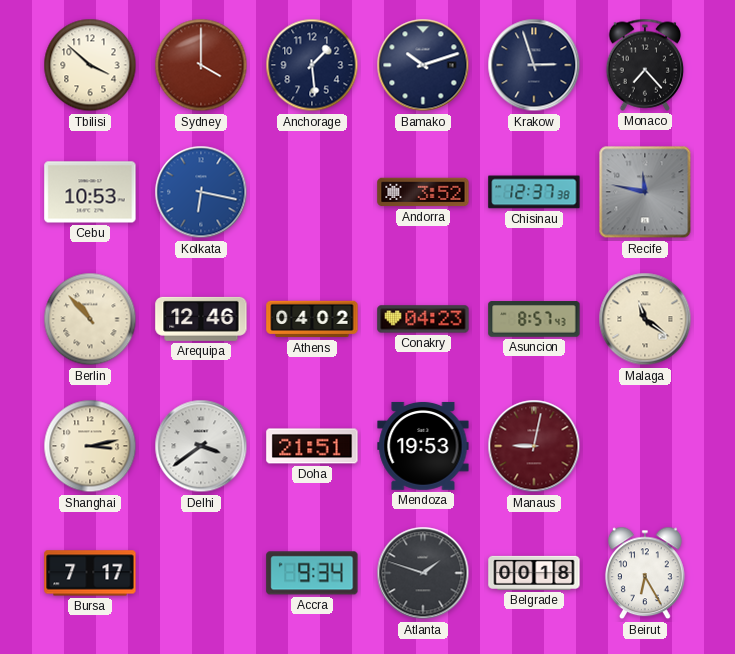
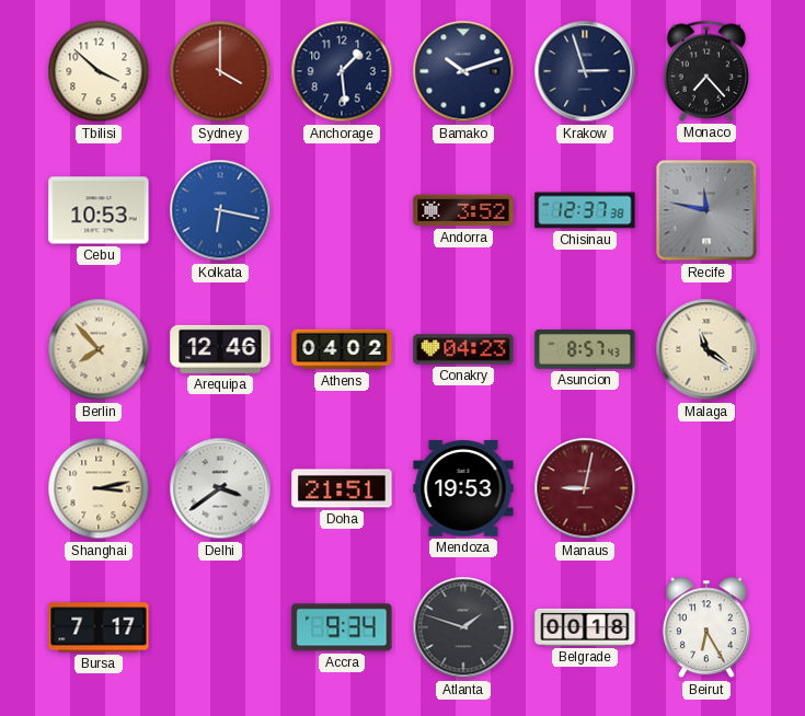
Berlin: 10:53 -> 7:53 (99, 349)
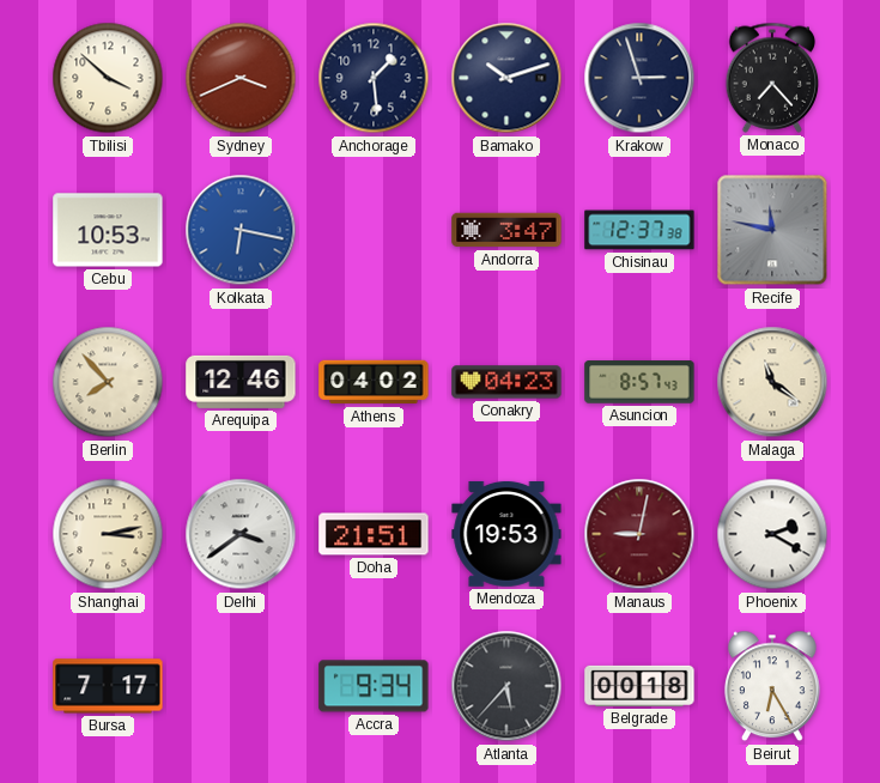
Sydney: 4:00 -> 3:41 (241, 78)
Andorra: 3:52 -> 3:47 (506, 230)
Phoenix: none -> 2:20 (772, 534)
Atlanta: 1:48 -> 5:37 (506, 686)
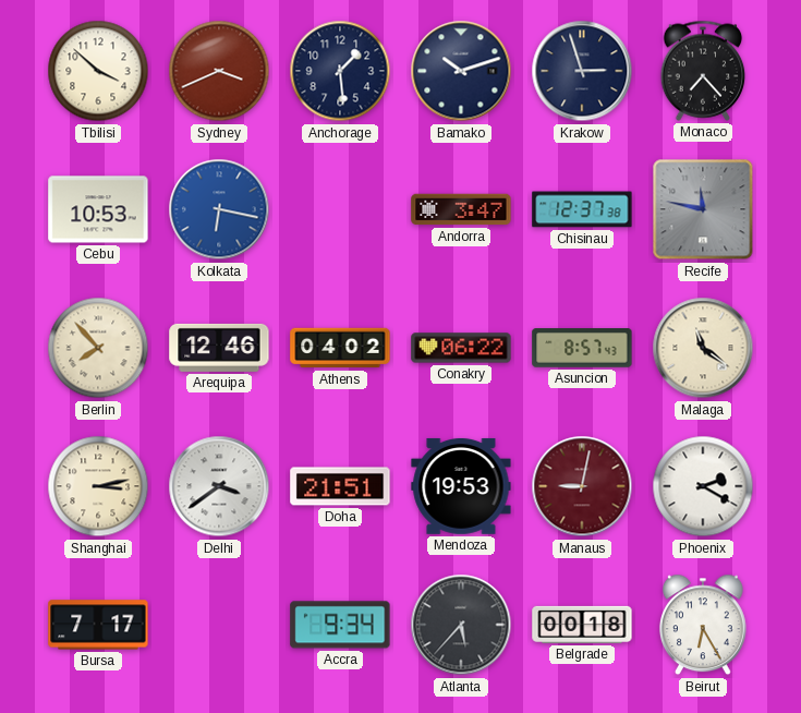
Conakry: 04:23 -> 06:22 (461, 348)
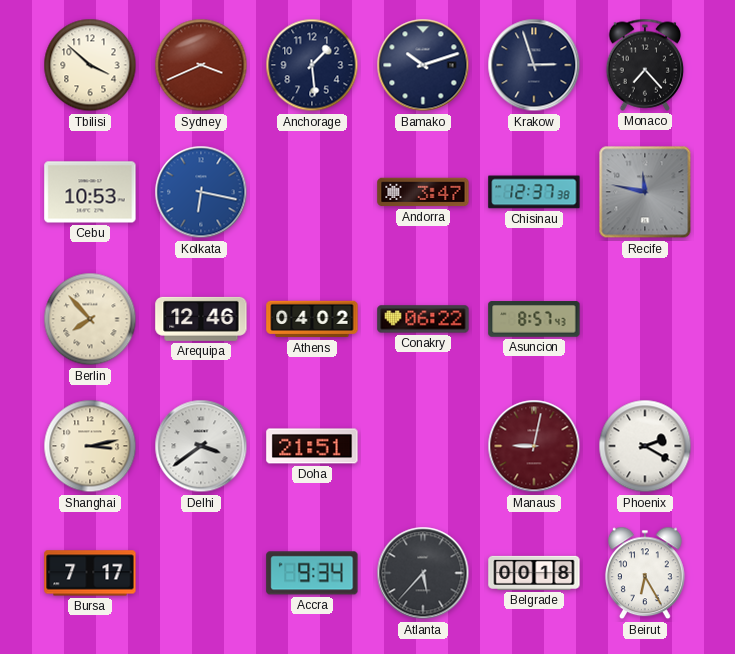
Malaga: 11:21 -> none (703, 348)
Mendoza: 19:53 -> none (461, 486)
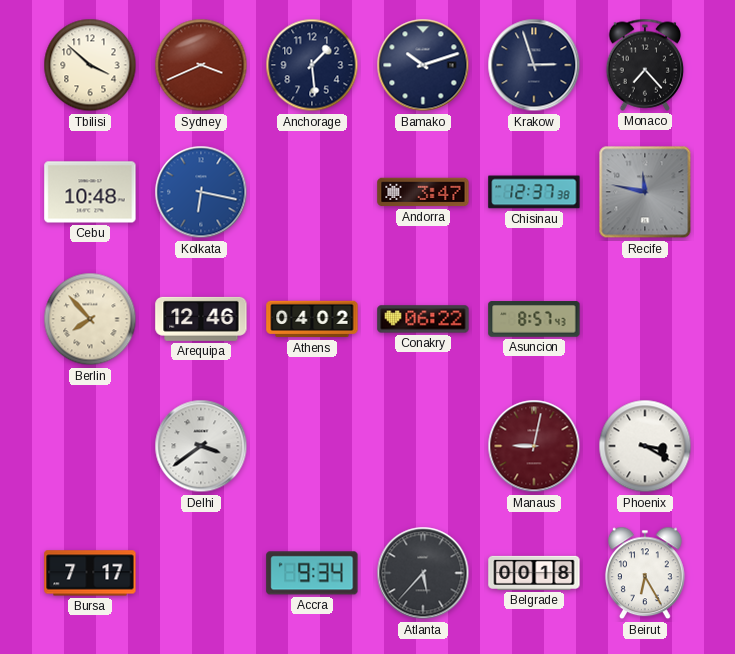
Cebu: 10:53 -> 10:48 (90, 192)
Shanghai: 3:13 -> none (90, 446)
Doha: 21:51 -> none (312, 446)
Phoenix: 2:20 -> 3:20 (645, 446)
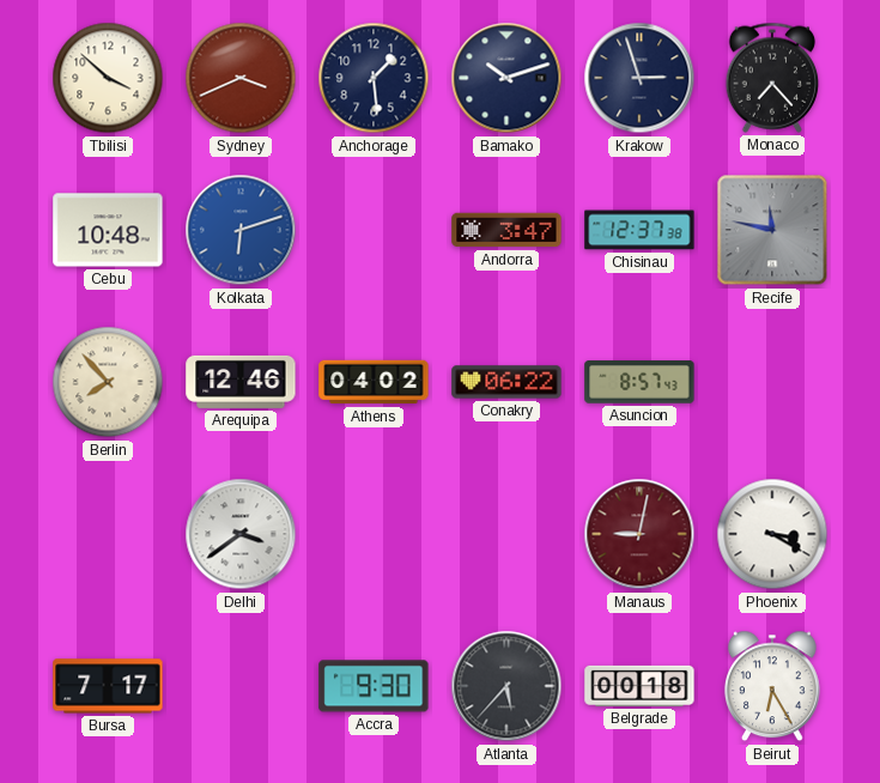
Kolkata: 6:17 -> 6:12 (241, 230)
Accra: 9:34 -> 9:30 (374, 686)
